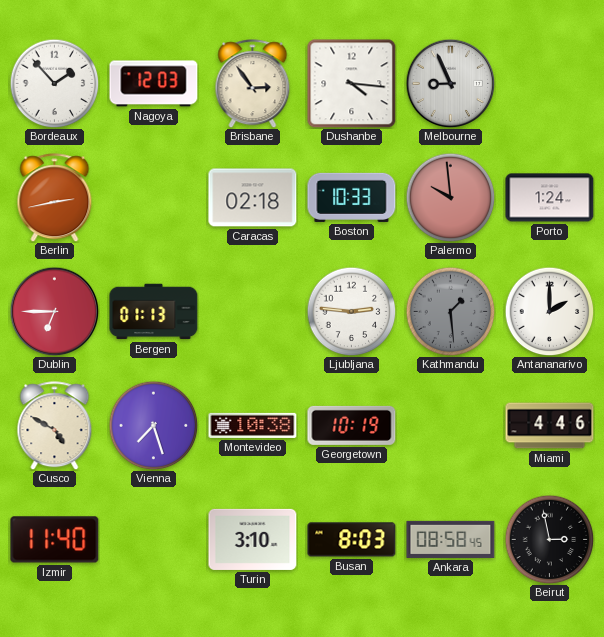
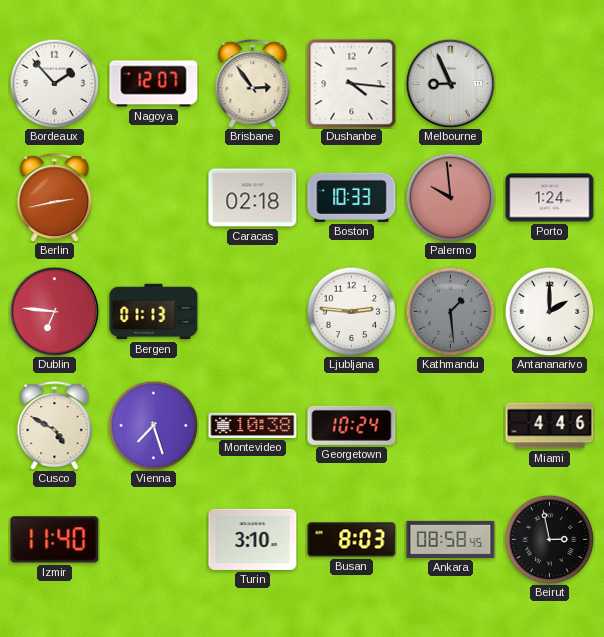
Nagoya: 12:03 -> 12:07 (154, 84)
Dublin: 6:45 -> 6:46 (54, 311)
Georgetown: 10:19 -> 10:24 (352, 425)
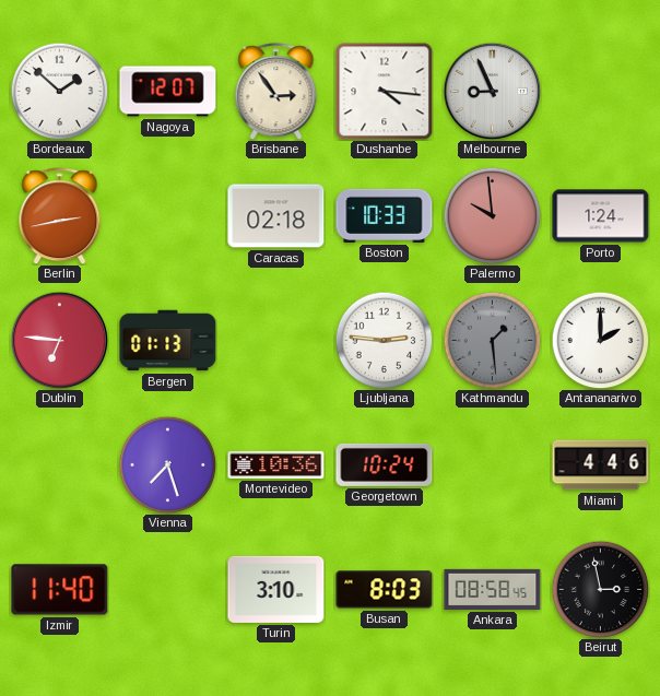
Bordeaux: 1:53 -> 1:52 (59, 91)
Cusco: 4:50 -> none (55, 426)
Montevideo: 10:38 -> 10:36 (276, 464)
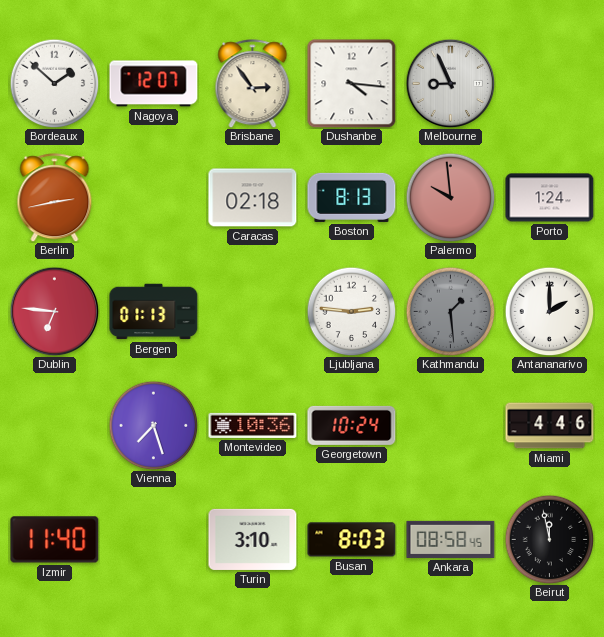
Boston: 10:33 -> 8:13 (352, 197)
Beirut: 2:58 -> 11:58 (549, 539)
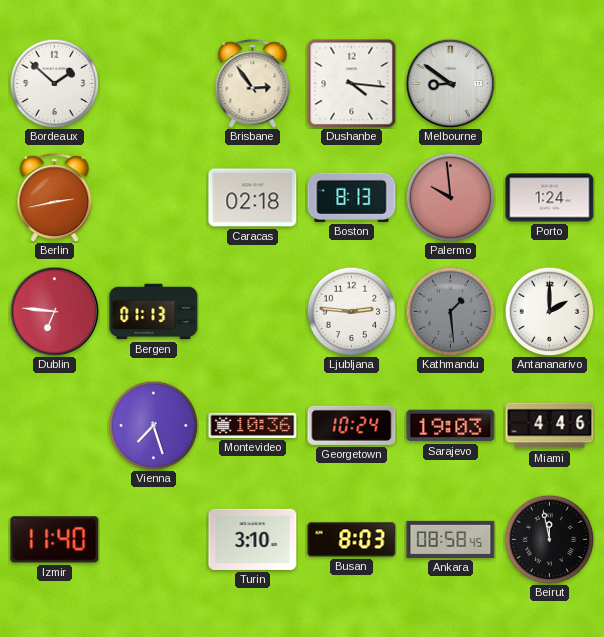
Nagoya: 12:07 -> none (154, 84)
Melbourne: 8:56 -> 8:51 (450, 83)
Sarajevo: none -> 19:03 (451, 426)
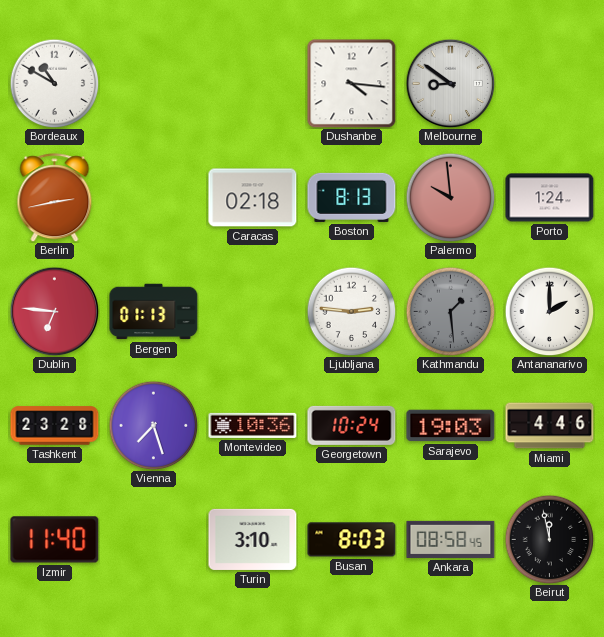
Bordeaux: 1:52 -> 10:50 (54, 83)
Brisbane: 2:54 -> none (253, 84)
Tashkent: none -> 23:28 (55, 426)
